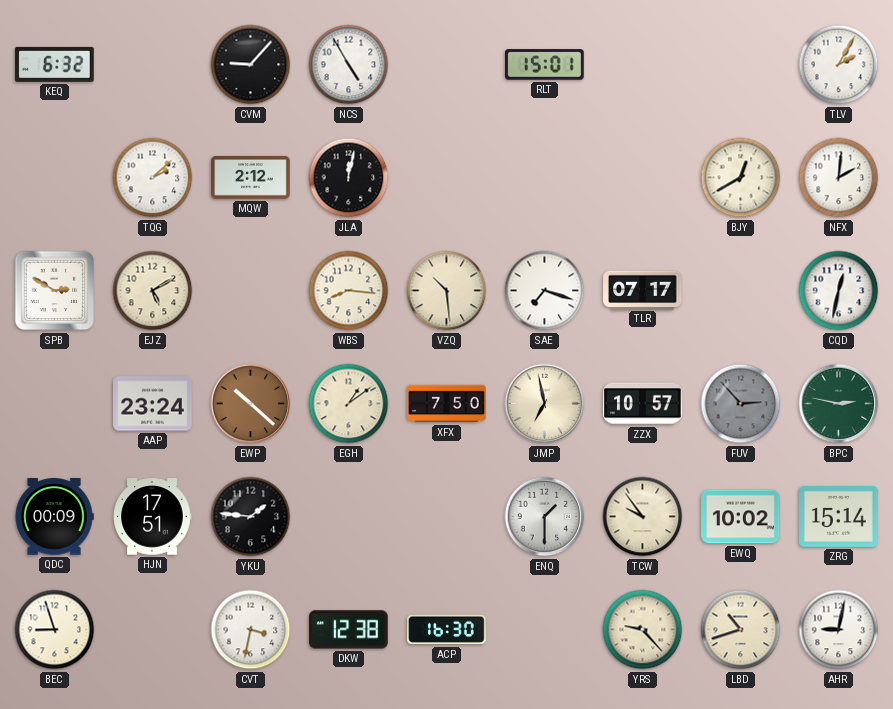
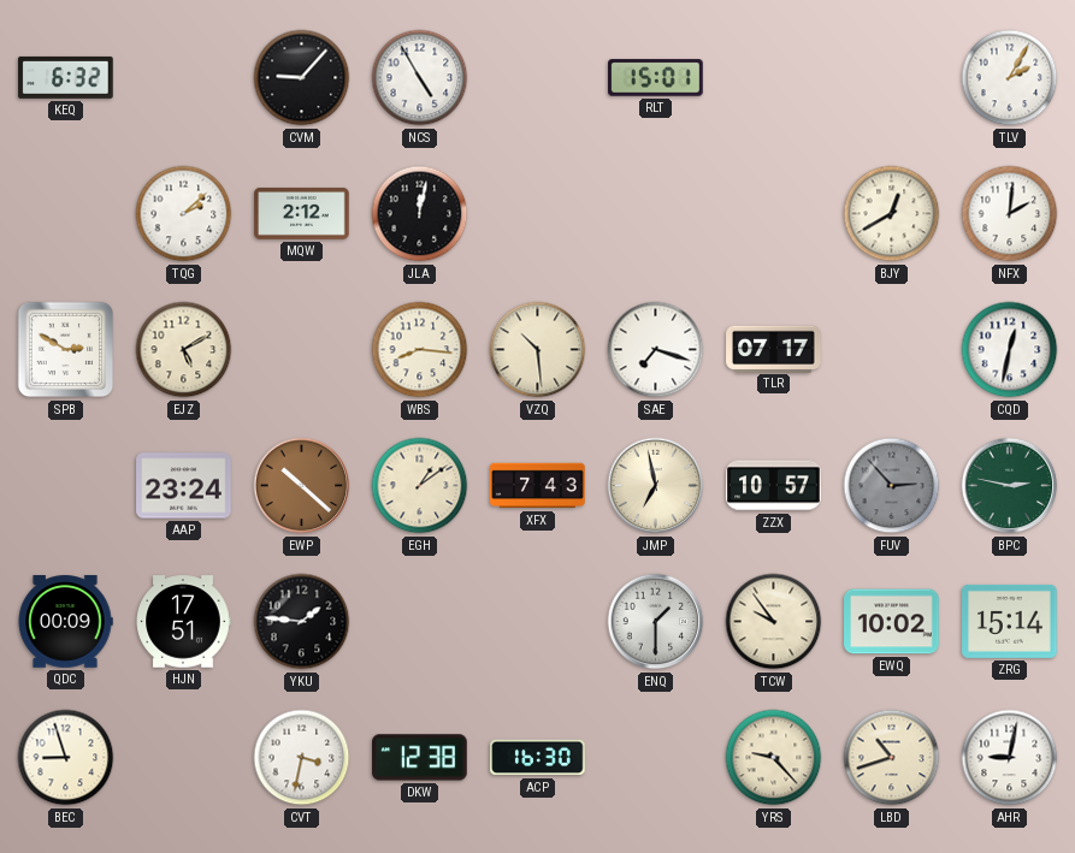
XFX: 7:50 -> 7:43 (538, 486)
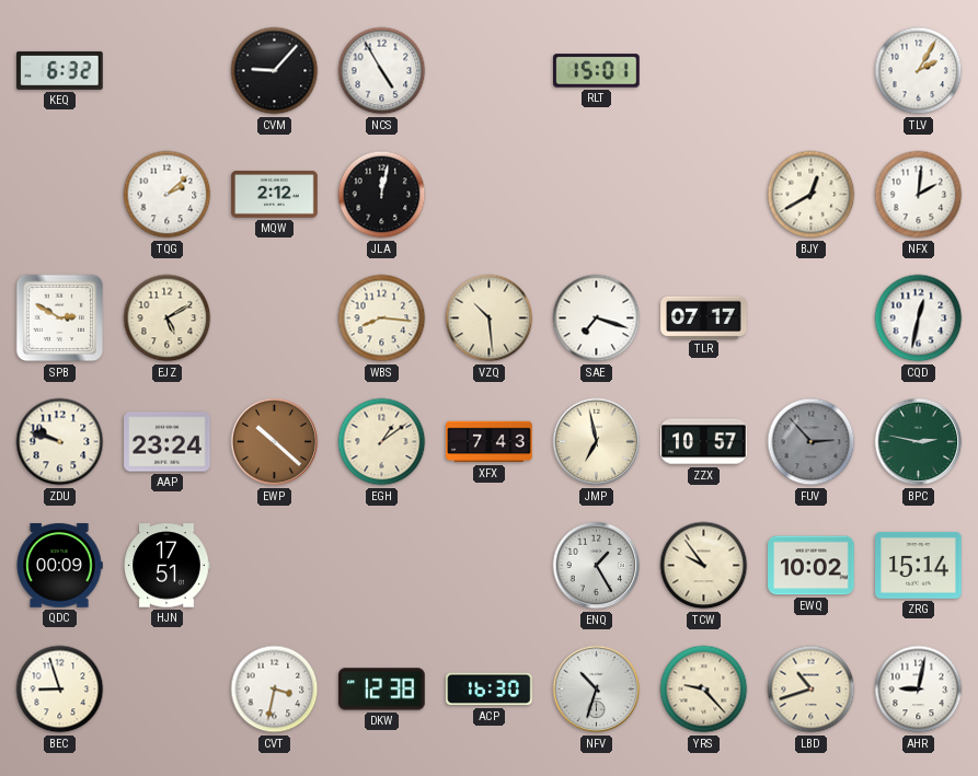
ZDU: none -> 9:48 (60, 442)
YKU: 1:46 -> none (302, 622)
ENQ: 1:30 -> 1:25 (597, 566)
NFV: none -> 10:33 (597, 690)
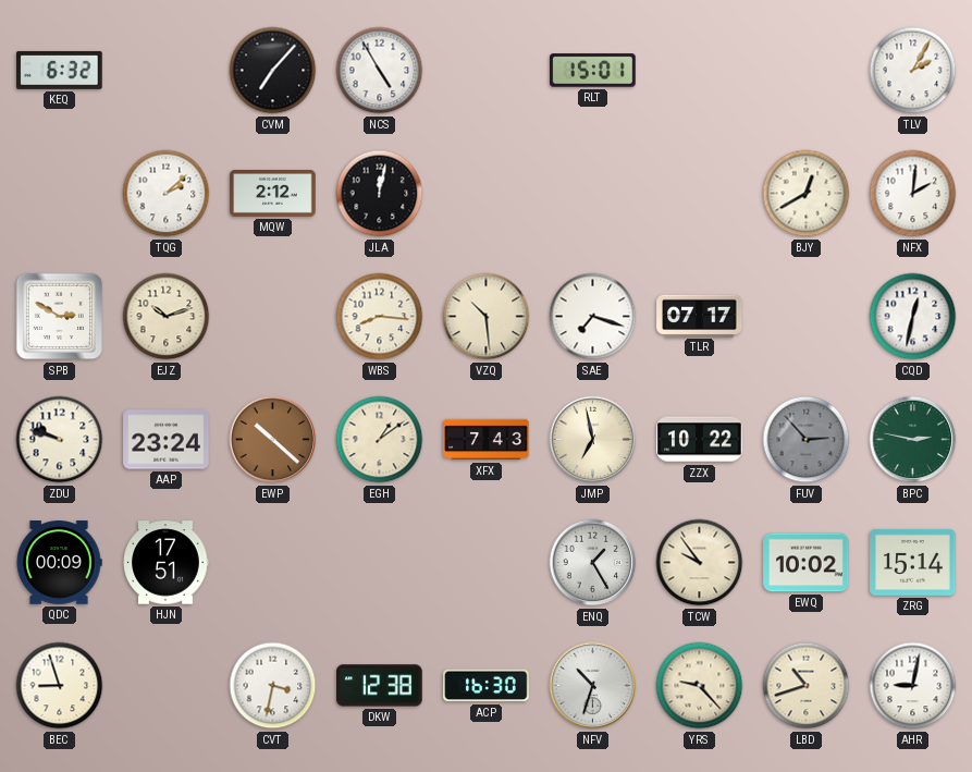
CVM: 9:07 -> 7:07 (273, 71)
EJZ: 5:10 -> 10:12 (167, 317)
ZZX: 10:57 -> 10:22 (700, 440)
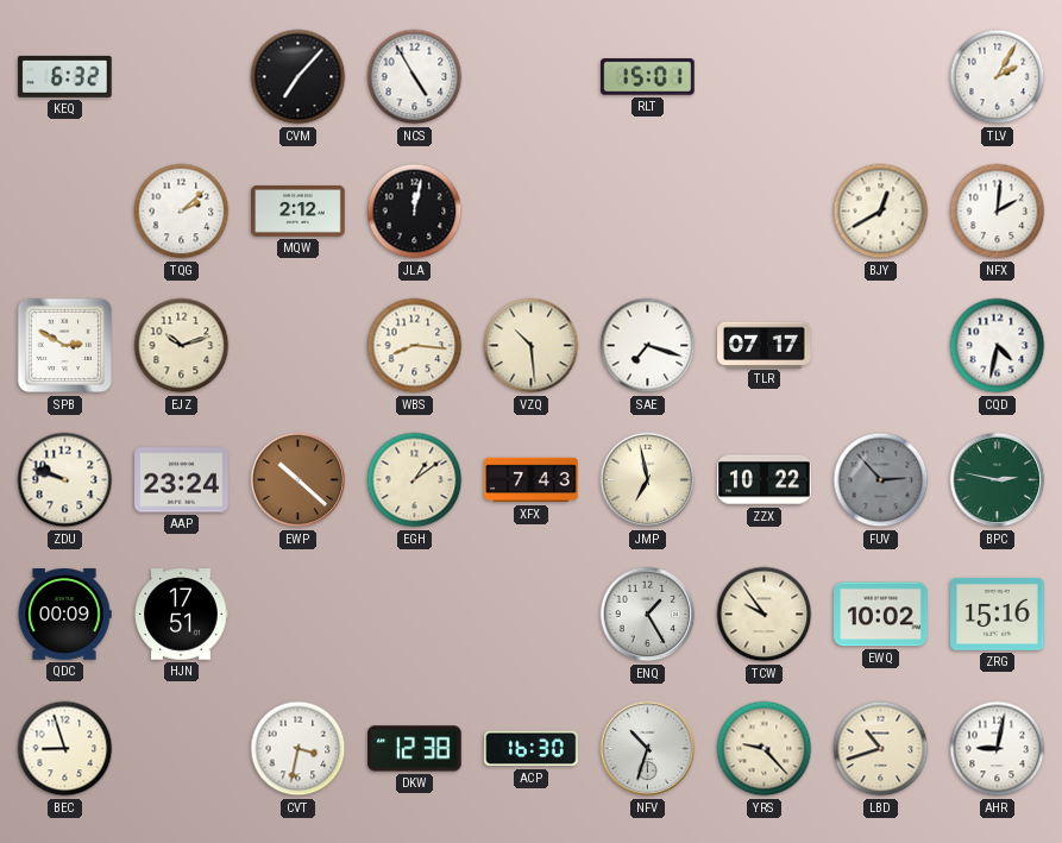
CQD: 12:32 -> 4:32 (998, 346)
ZRG: 15:14 -> 15:16 (998, 614)
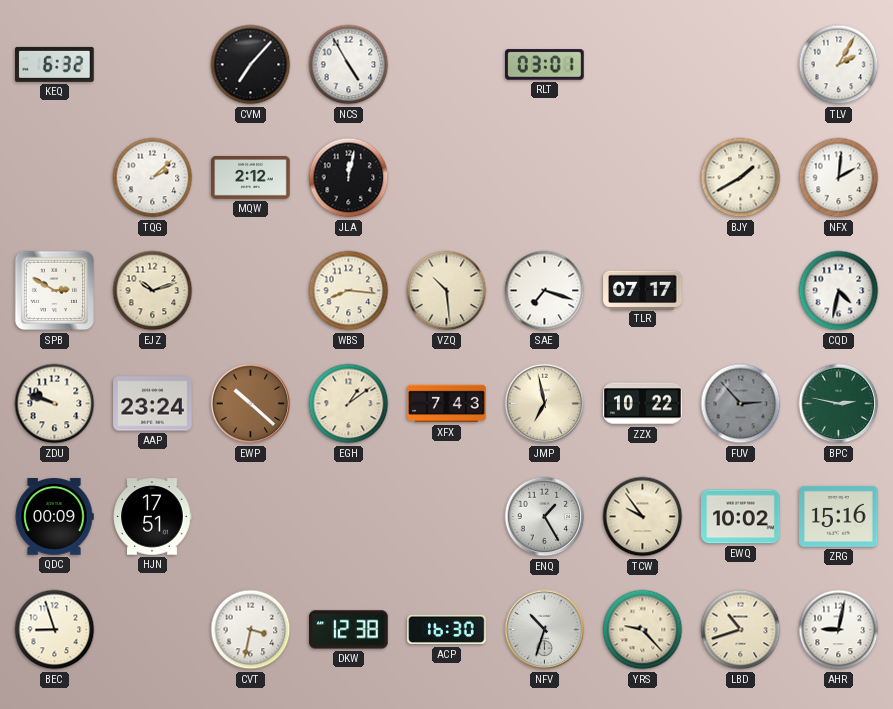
RLT: 15:01 -> 03:01 (545, 65)
BJY: 12:40 -> 1:40 (741, 178)
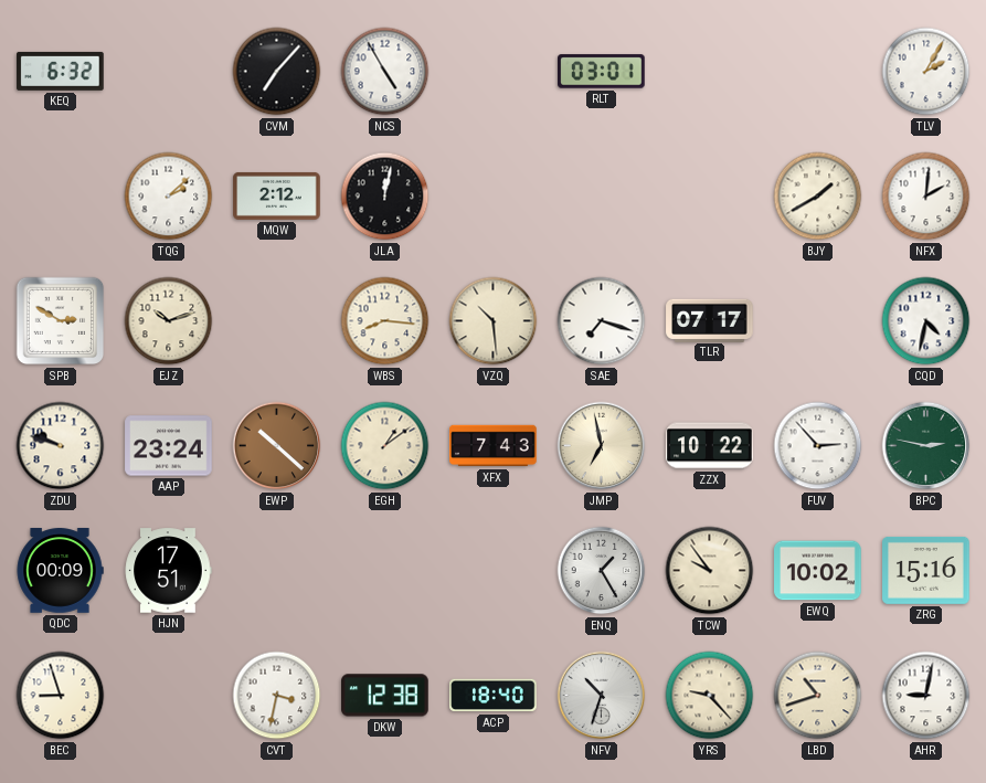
FUV dial: grey -> white (818, 446)
ACP: 16:30 -> 18:40 (494, 696)
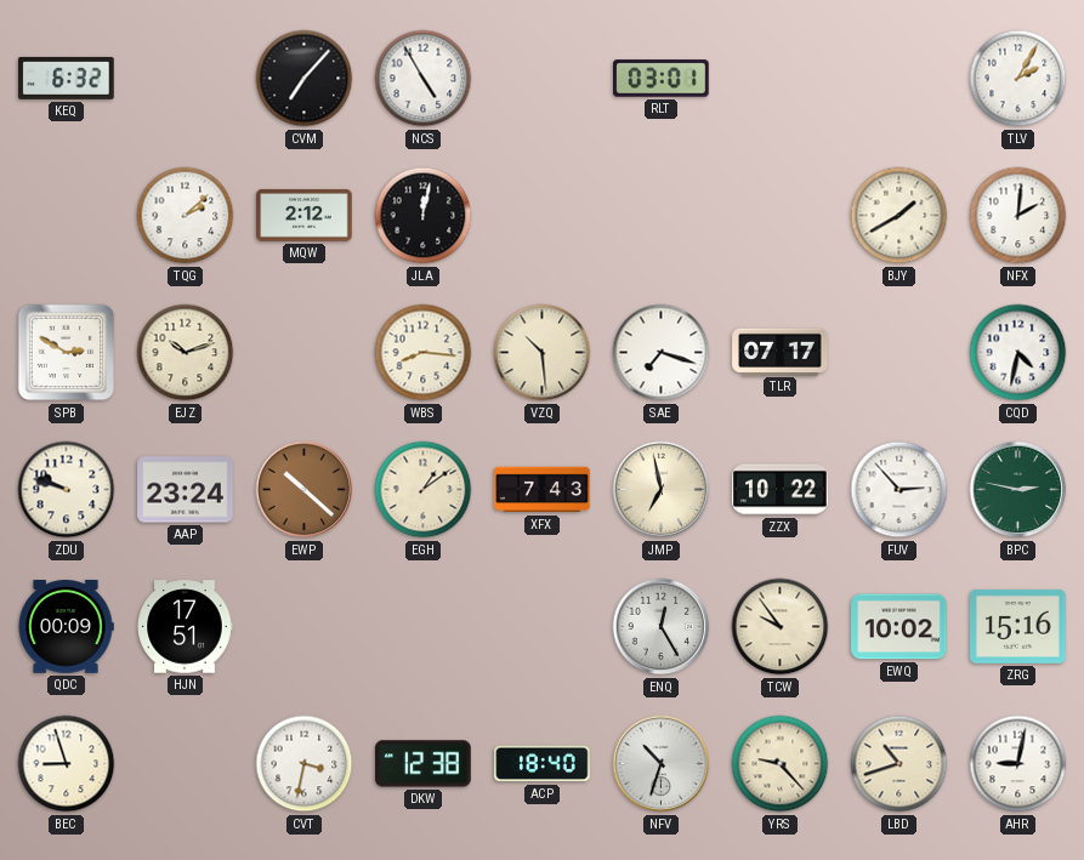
ENQ: 1:25 -> 12:25 (662, 627)
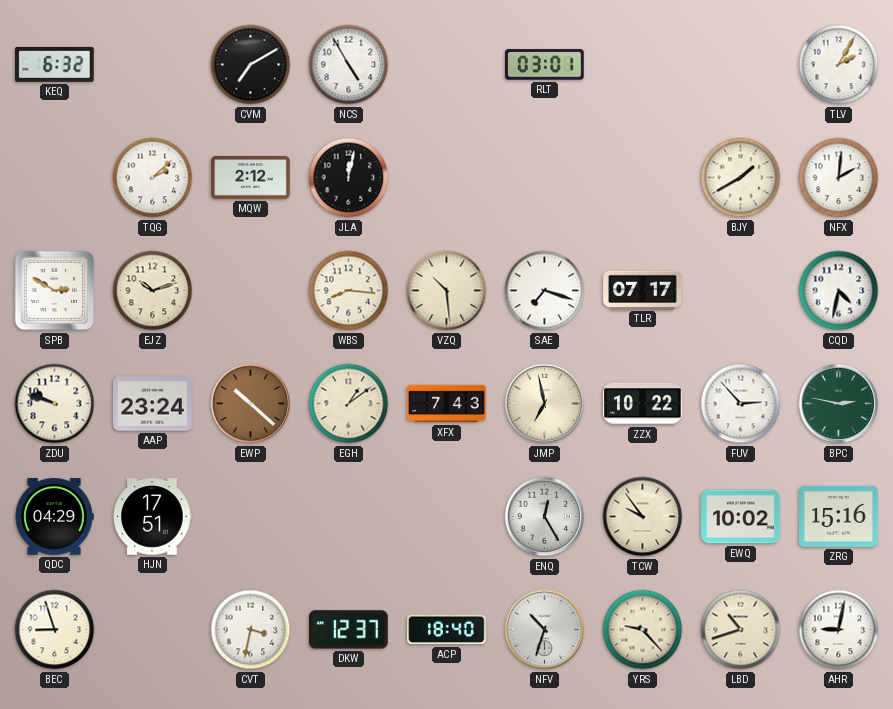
CVM: 7:07 -> 7:10 (251, 65)
QDC: 00:09 -> 04:29 (54, 517)
DKW: 12:38 -> 12:37 (349, 630)
